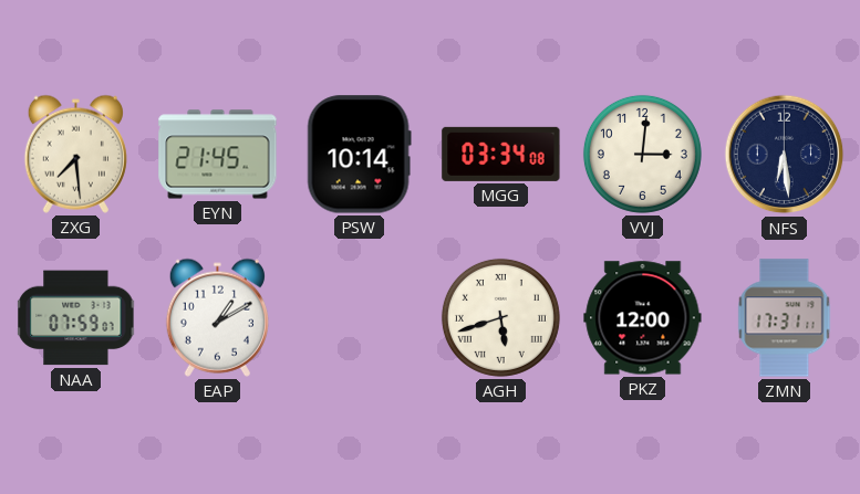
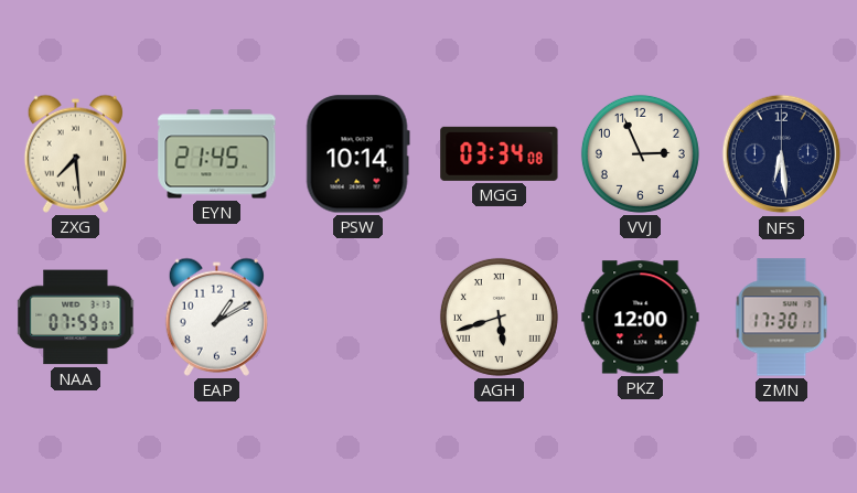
VVJ: 3:01 -> 2:56 (640, 153)
ZMN: 17:31 -> 17:30 (782, 318)
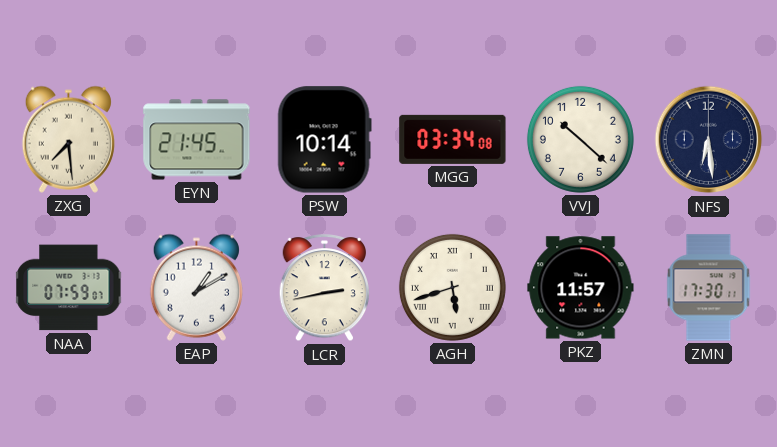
VVJ: 2:56 -> 10:22 (580, 139)
LCR: none -> 2:43 (325, 288)
PKZ: 12:00 -> 11:57 (581, 288)
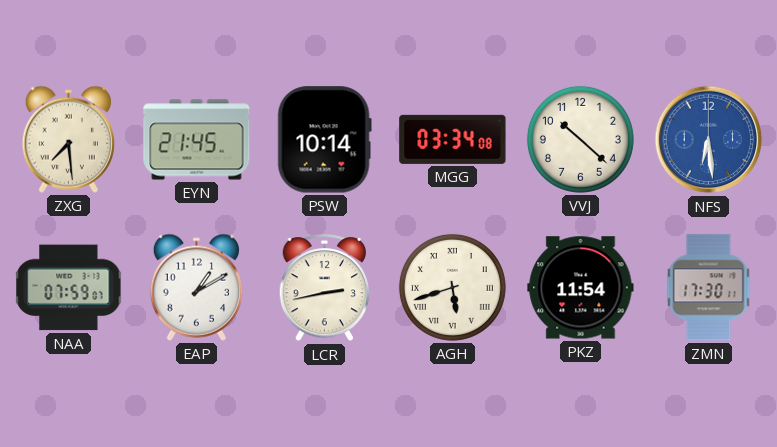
NFS dial: navy -> blue (709, 140)
PKZ: 11:57 -> 11:54 (581, 288)
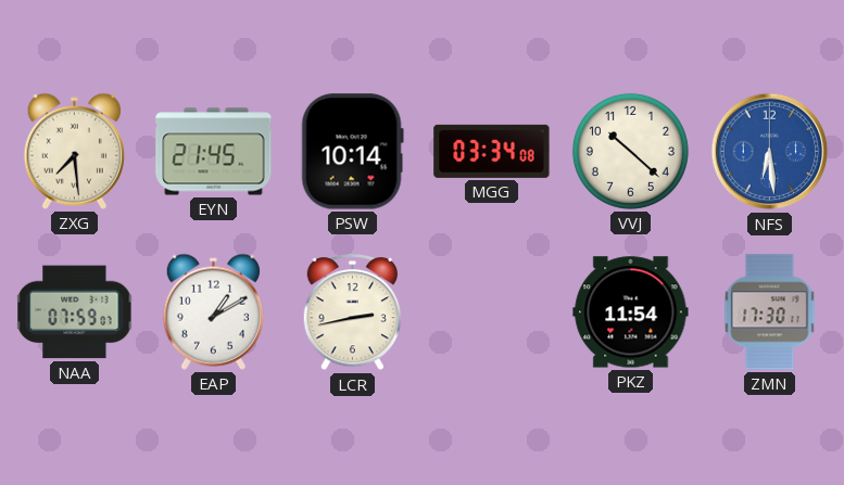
AGH: 5:42 -> none (452, 287)
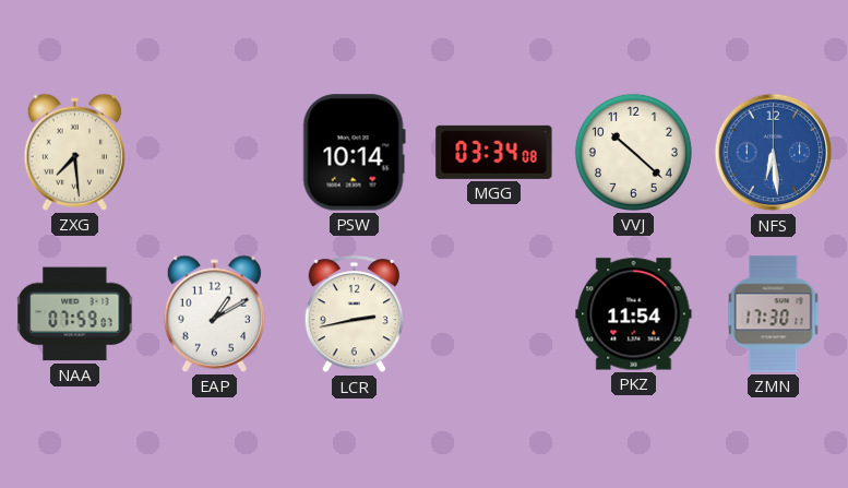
EYN: 21:45 -> none (214, 152)
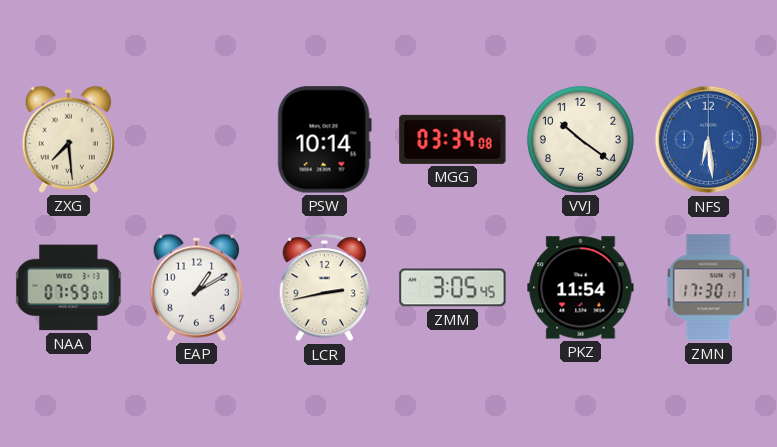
VVJ: 10:22 -> 10:21 (580, 139)
ZMM: none -> 3:05 (453, 288)
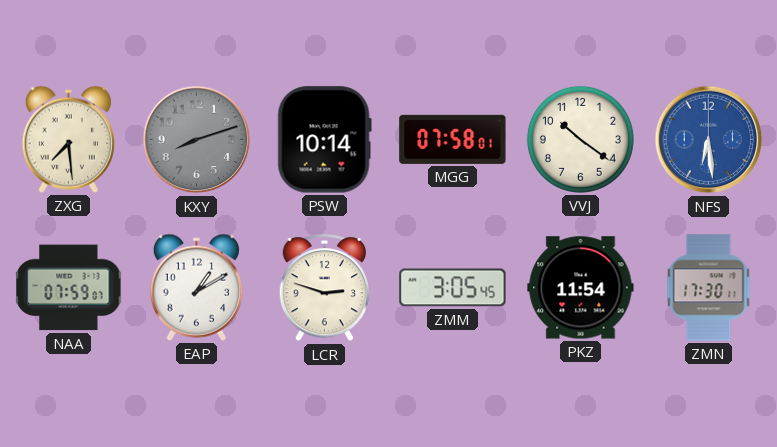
KXY: none -> 8:12 (197, 140)
MGG: 03:34 -> 07:58 (453, 139)
LCR: 2:43 -> 2:48 (325, 288)
